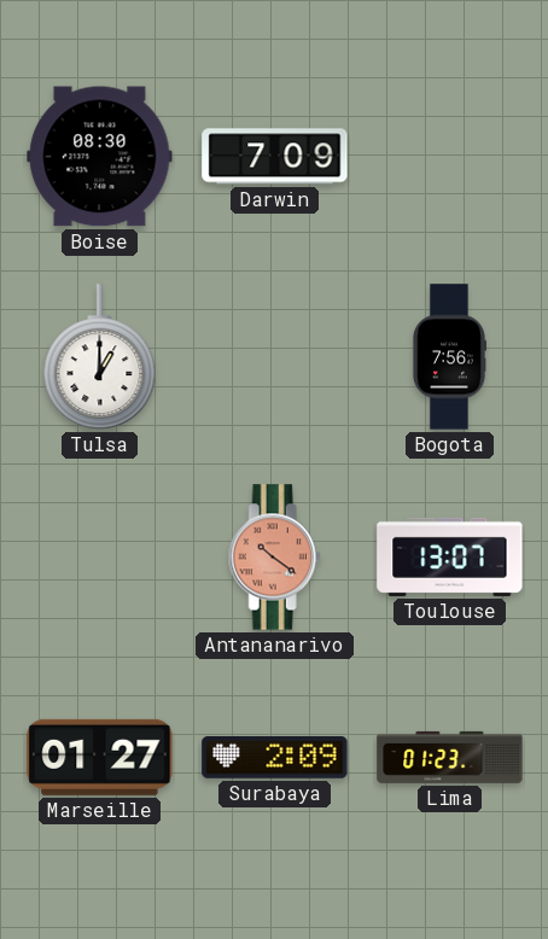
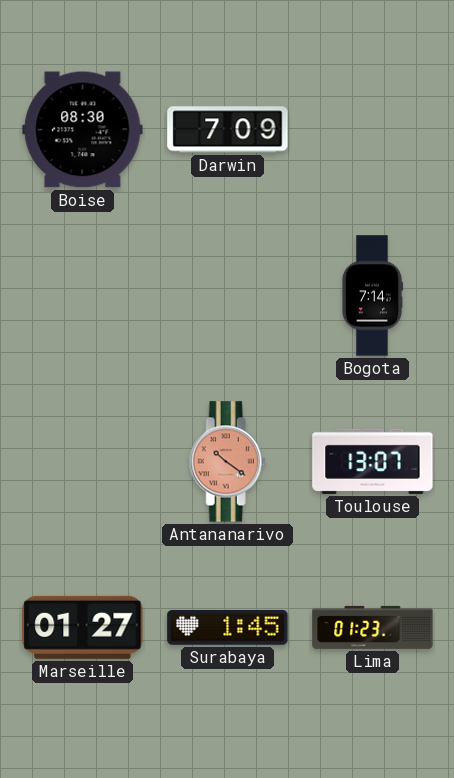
Tulsa: 1:00 -> none (100, 357)
Bogota: 7:56 -> 7:14 (373, 296)
Surabaya: 2:09 -> 1:45 (228, 628)
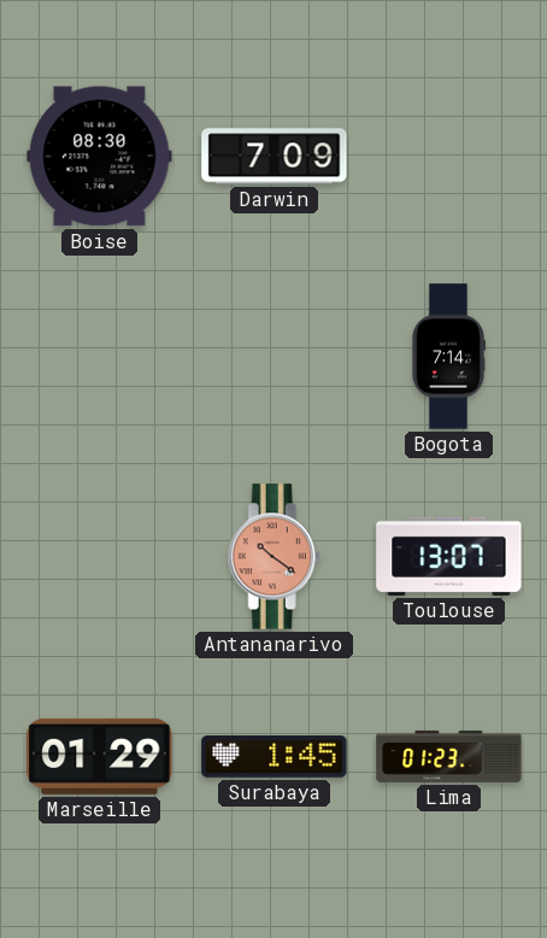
Marseille: 01:27 -> 01:29 (100, 756)
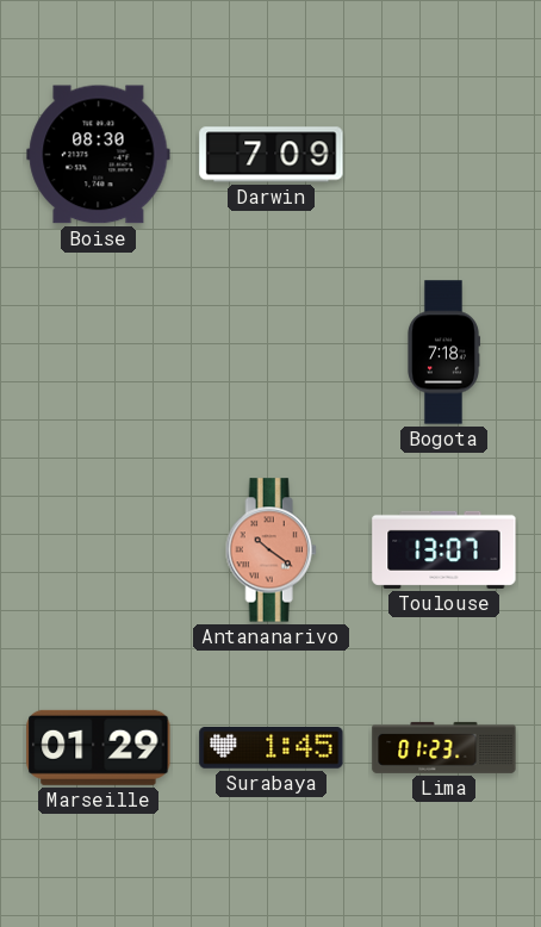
Bogota: 7:14 -> 7:18 (444, 353)
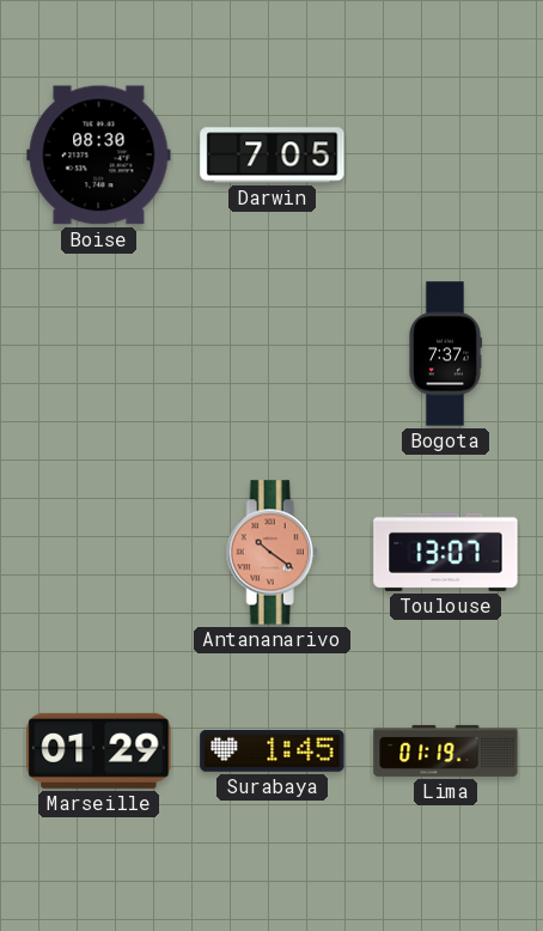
Darwin: 7:09 -> 7:05 (273, 156)
Bogota: 7:18 -> 7:37 (446, 354)
Lima: 01:23 -> 01:19 (446, 750)
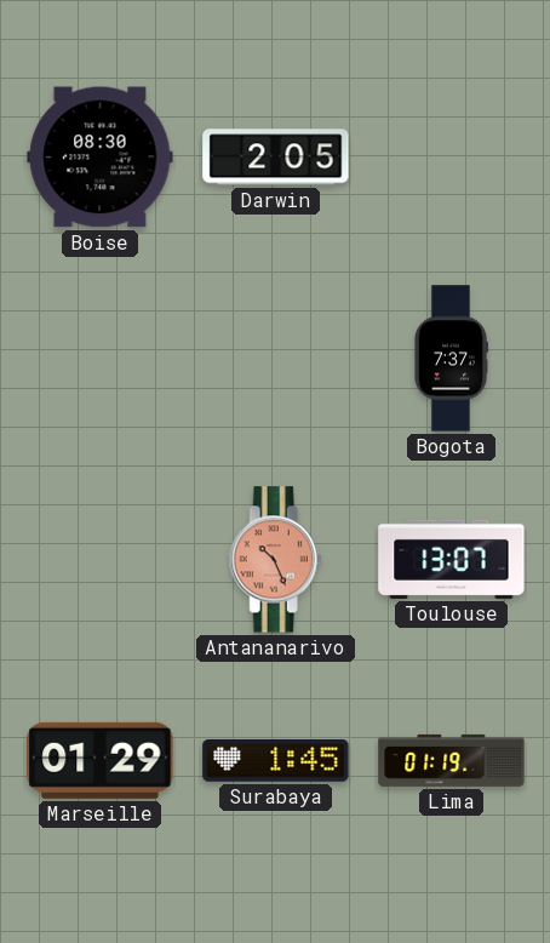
Darwin: 7:05 -> 2:05 (276, 158)
Antananarivo: 10:21 -> 10:26 (275, 560)
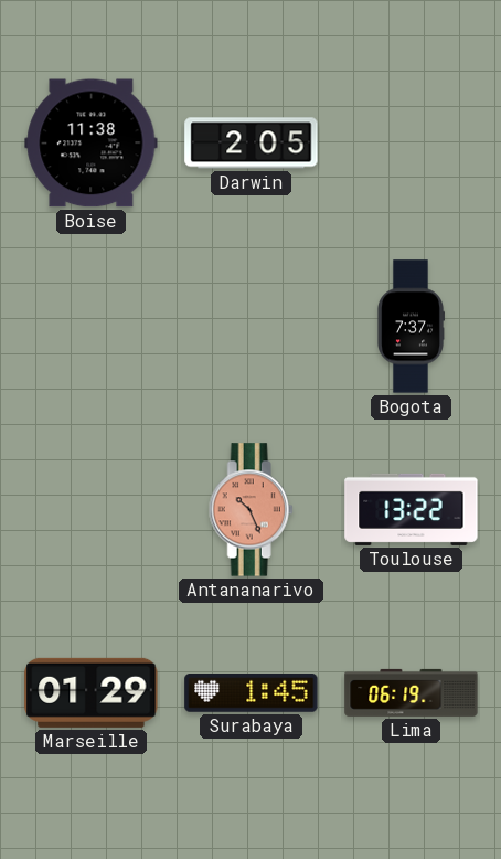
Boise: 08:30 -> 11:38 (92, 144)
Toulouse: 13:07 -> 13:22 (412, 509)
Lima: 01:19 -> 06:19 (412, 692)
